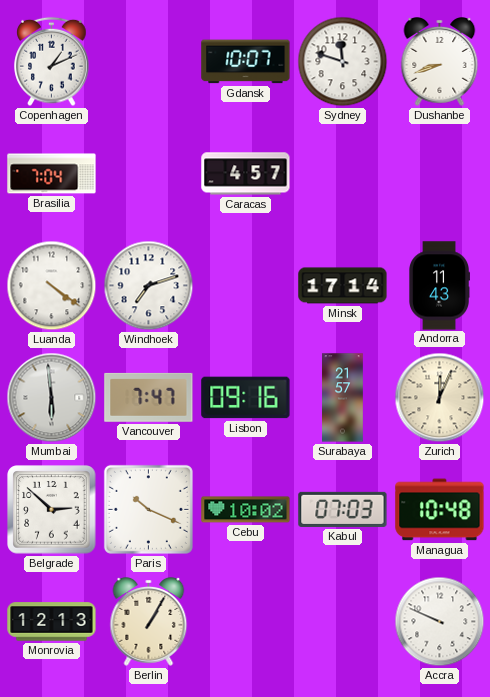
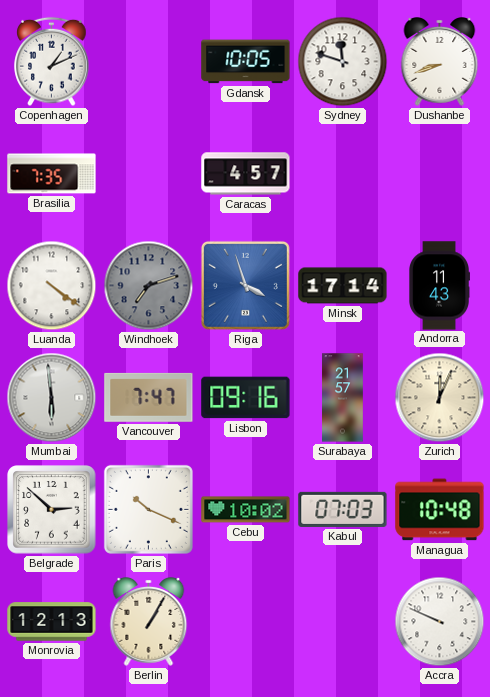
Gdansk: 10:07 -> 10:05 (246, 62)
Brasilia: 7:04 -> 7:35 (52, 174)
Windhoek dial: white -> grey (149, 286)
Riga: none -> 3:57 (245, 285)
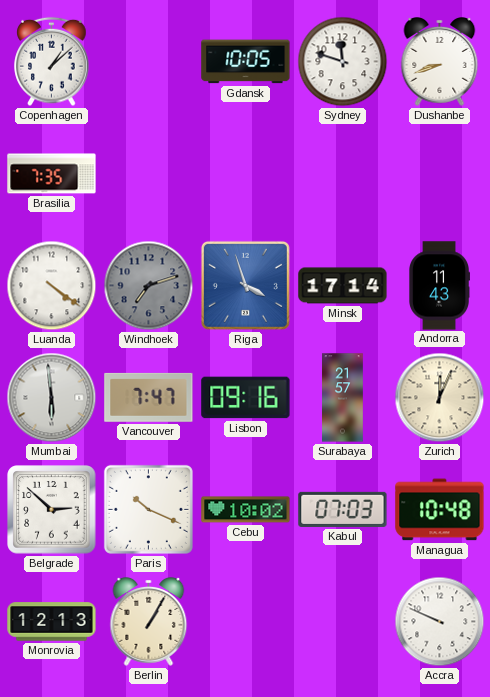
Copenhagen: 1:11 -> 1:08 (52, 62)
Caracas: 4:57 -> none (246, 174)
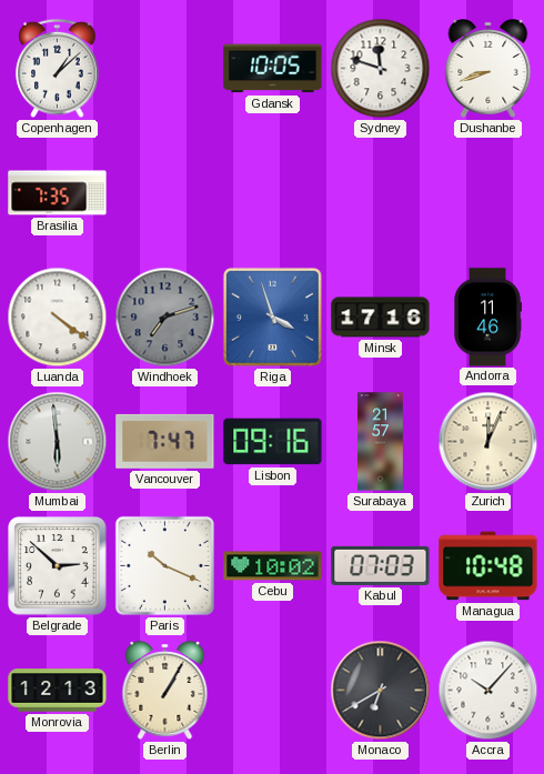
Minsk: 17:14 -> 17:16 (381, 318)
Andorra: 11:43 -> 11:46 (487, 318)
Monaco: none -> 6:40 (381, 691)
Accra: 9:49 -> 10:07 (488, 691)
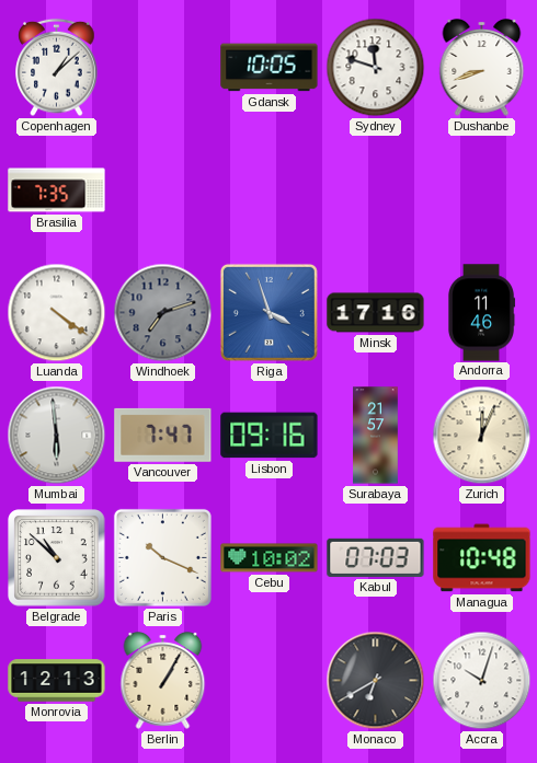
Belgrade: 2:52 -> 10:52 (57, 558)
Accra: 10:07 -> 10:03 (482, 681)
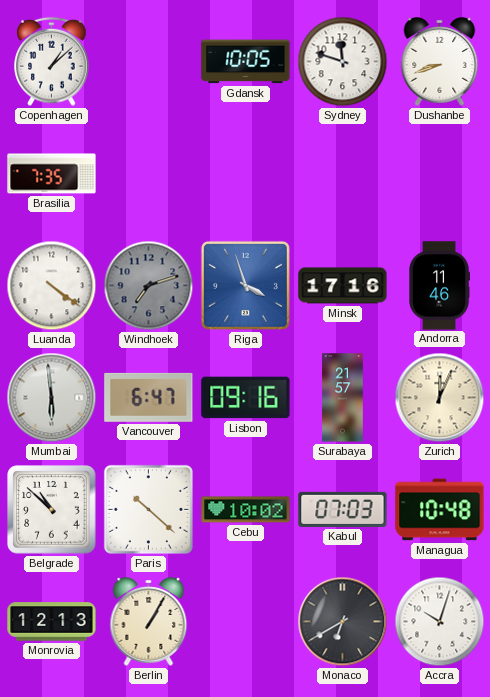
Vancouver: 7:47 -> 6:47 (149, 397)
Paris: 10:19 -> 10:22 (148, 509)
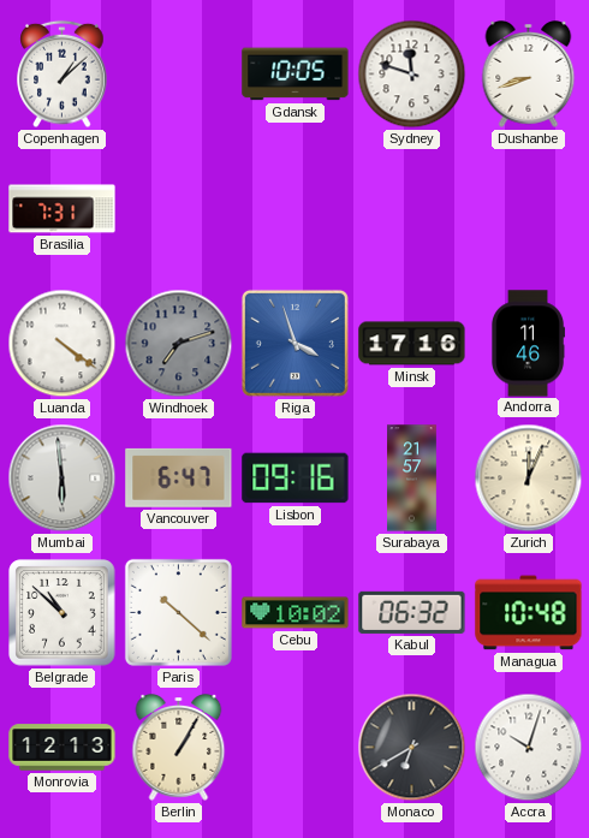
Brasilia: 7:35 -> 7:31 (63, 209)
Kabul: 07:03 -> 06:32 (412, 612)
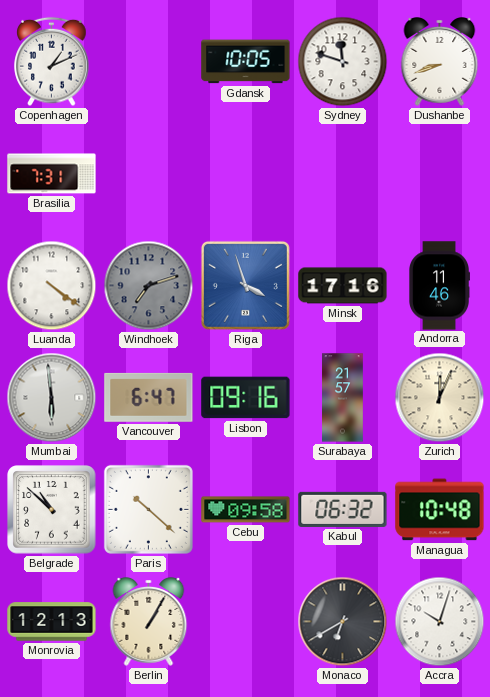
Copenhagen: 1:08 -> 1:11 (52, 62)
Cebu: 10:02 -> 09:58 (246, 510)
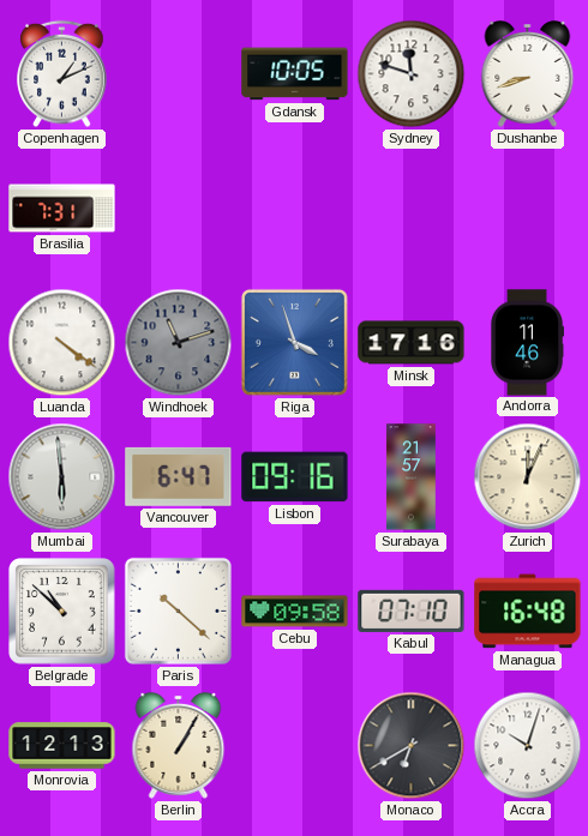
Windhoek: 7:12 -> 11:12 (179, 343)
Kabul: 06:32 -> 07:10 (412, 611)
Managua: 10:48 -> 16:48 (528, 612)
